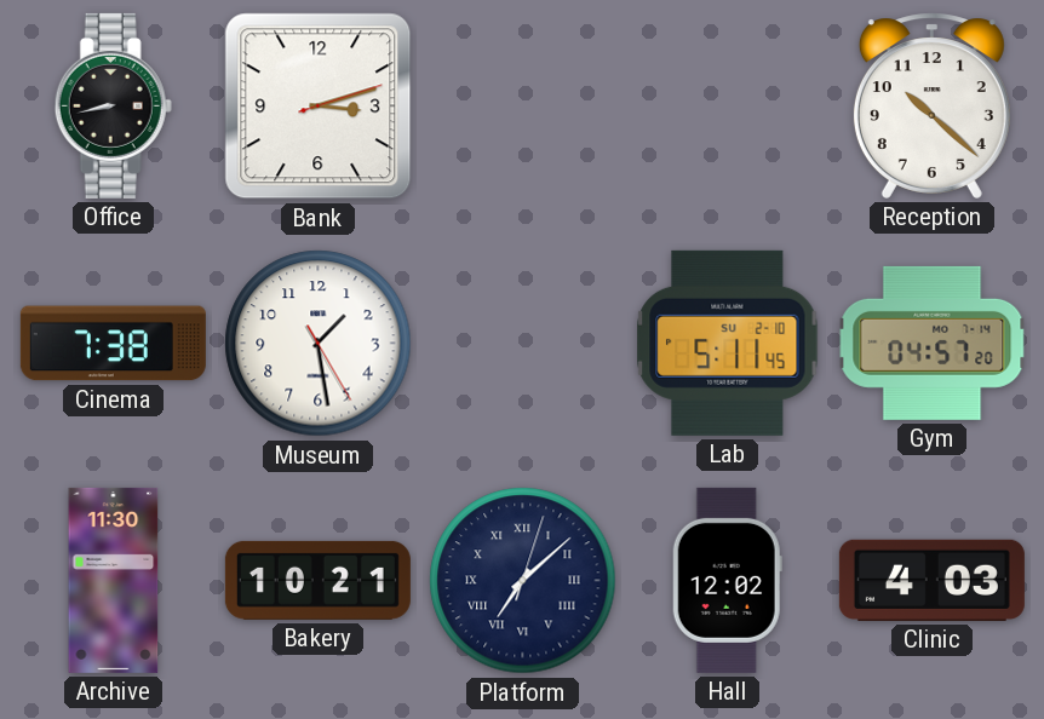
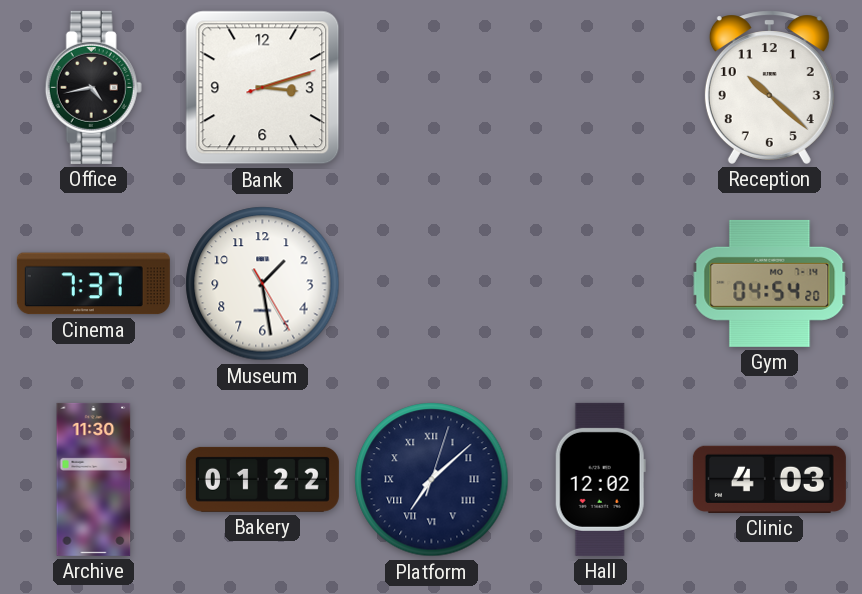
Office: 8:43 -> 4:43 (93, 87)
Cinema: 7:38 -> 7:37 (93, 284)
Lab: 5:11 -> none (728, 343)
Gym: 04:57 -> 04:54 (770, 283)
Bakery: 10:21 -> 01:22 (262, 479)
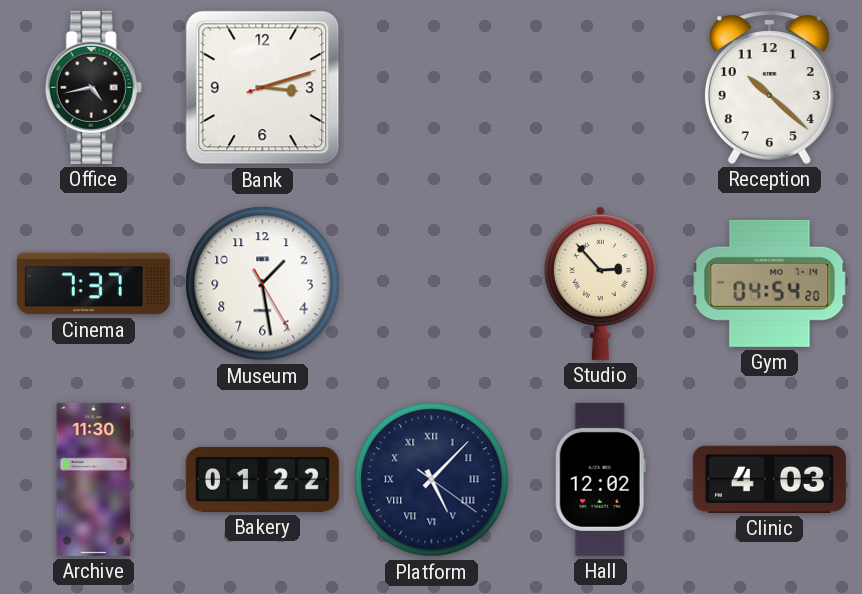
Studio: none -> 2:53 (600, 283)
Platform: 7:08 -> 5:07 (432, 480)
